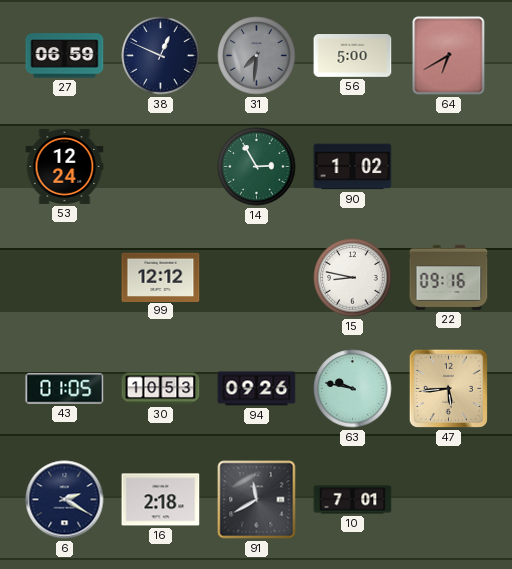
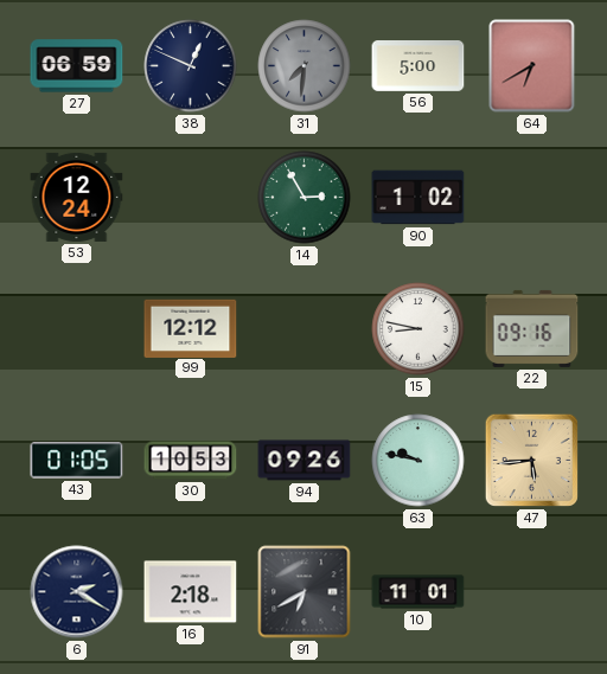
91: 11:40 -> 6:40 (305, 592)
10: 7:01 -> 11:01 (418, 592)
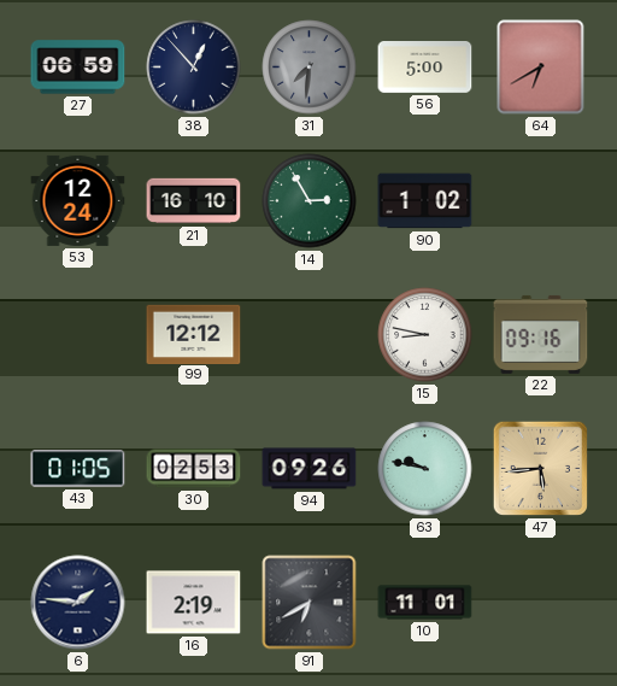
38: 12:49 -> 12:53 (194, 68)
21: none -> 16:10 (194, 201)
30: 10:53 -> 02:53 (194, 469)
6: 2:20 -> 1:46 (78, 603)
16: 2:18 -> 2:19 (194, 603)
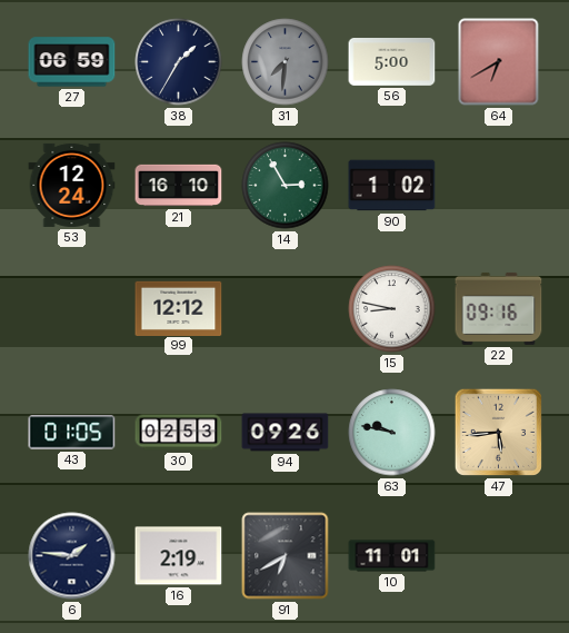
38: 12:53 -> 1:35 (179, 62)
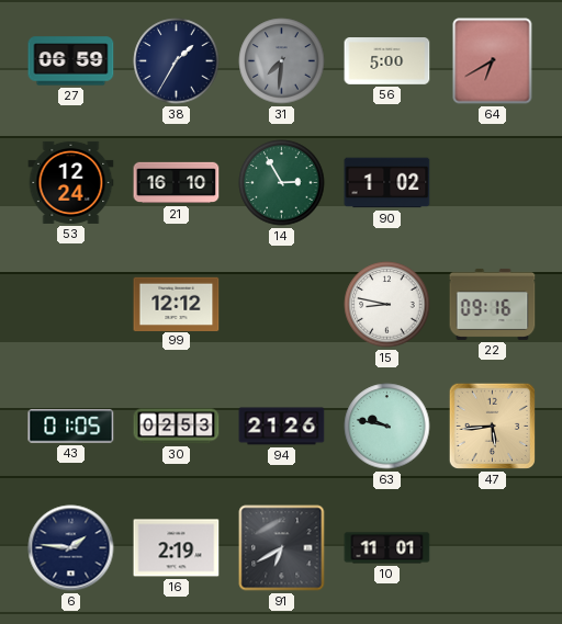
94: 09:26 -> 21:26 (282, 427)
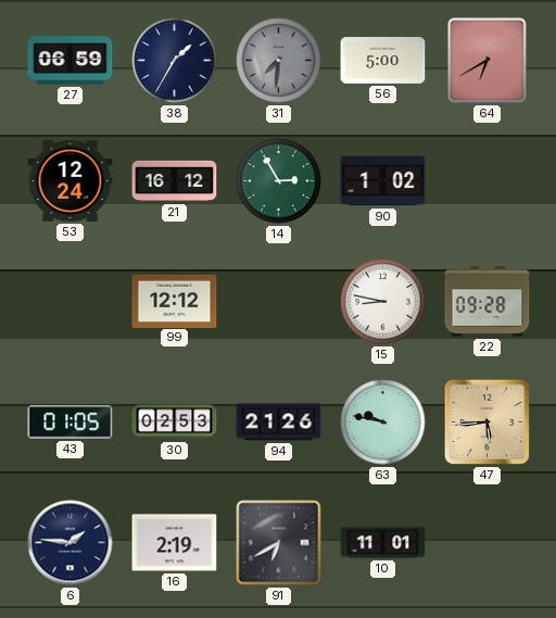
21: 16:10 -> 16:12 (175, 181)
22: 09:16 -> 09:28 (488, 301)
